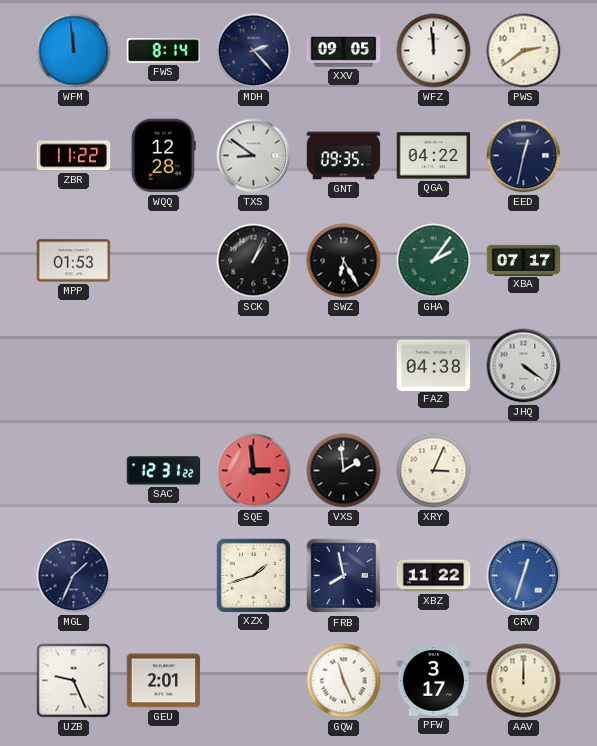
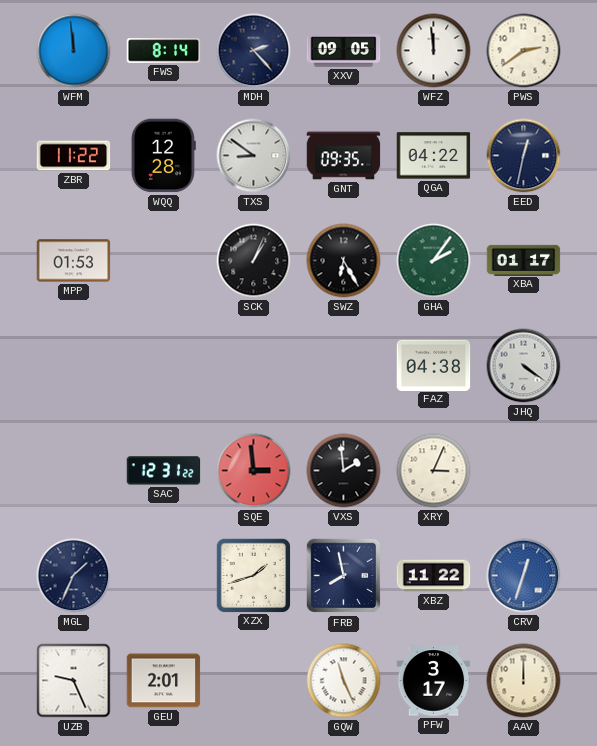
XBA: 07:17 -> 01:17 (524, 260)
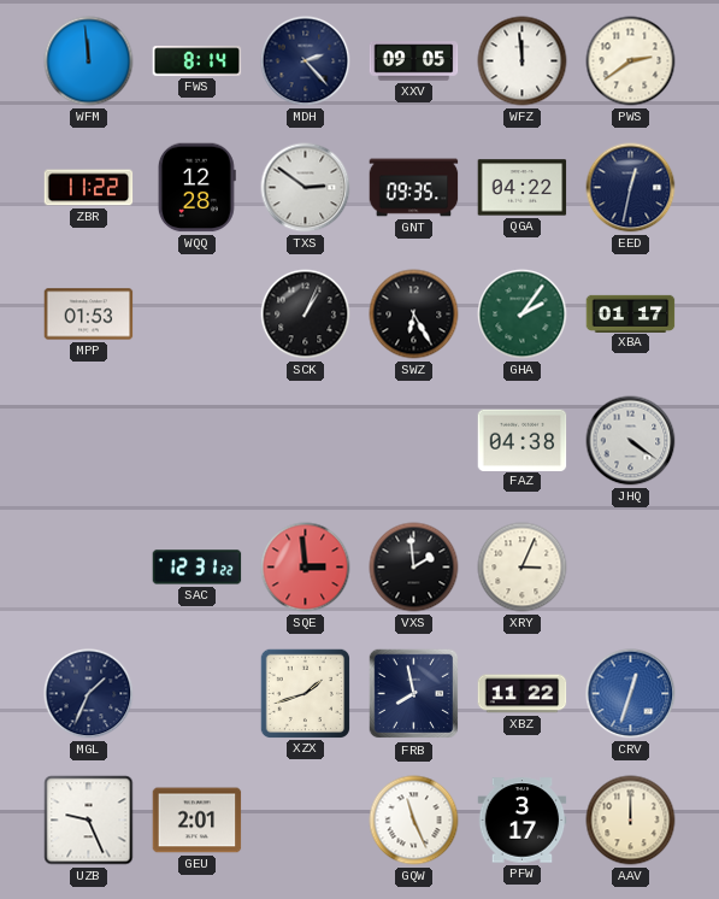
TXS: 8:51 -> 2:51 (306, 188)
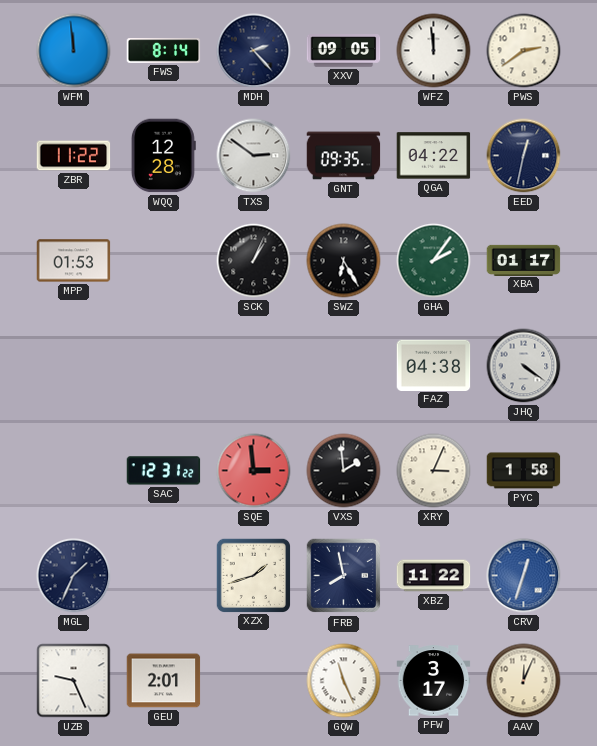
PYC: none -> 1:58 (524, 471)
AAV: 12:00 -> 12:04 (524, 681)
